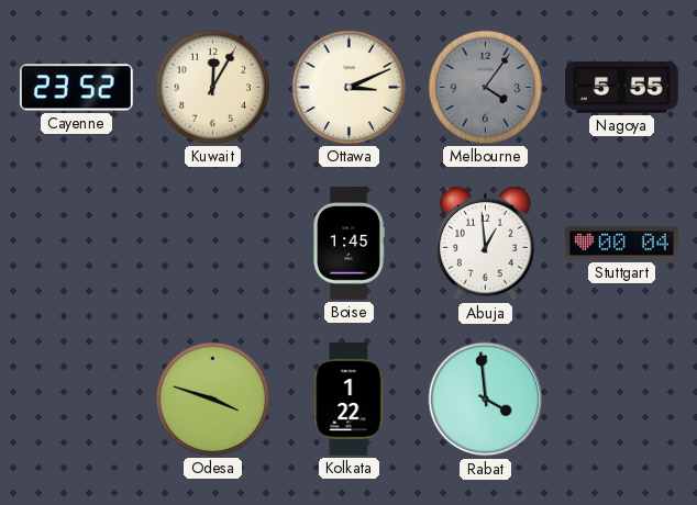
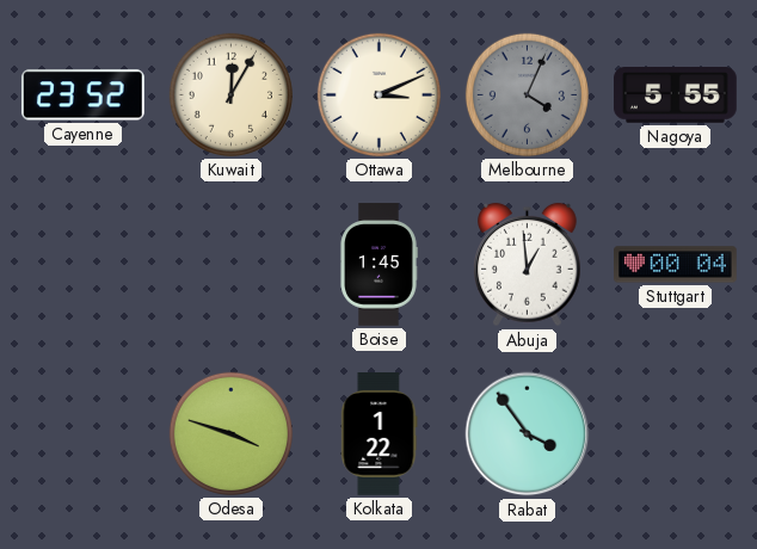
Melbourne: 4:06 -> 4:04 (527, 94)
Rabat: 3:59 -> 3:54 (528, 434)
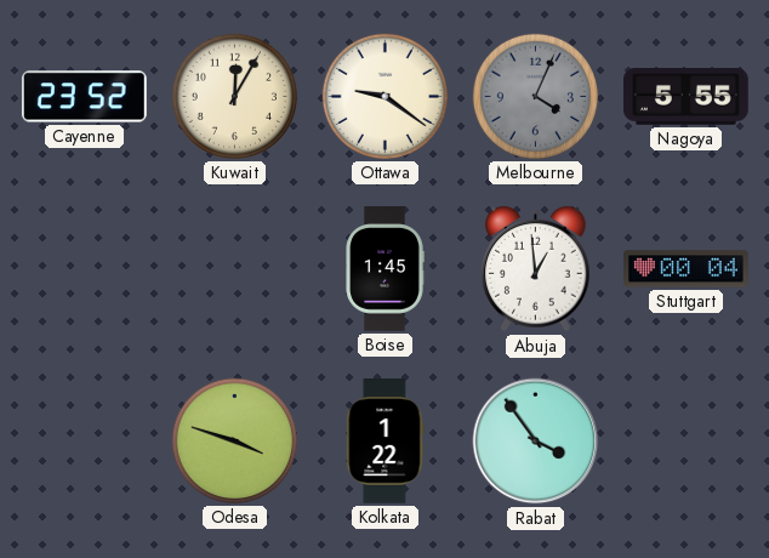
Ottawa: 3:11 -> 9:21 (384, 96)
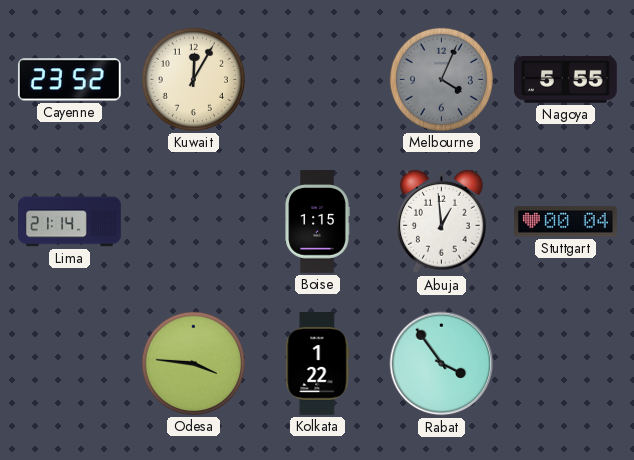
Ottawa: 9:21 -> none (384, 96)
Lima: none -> 21:14 (70, 222)
Boise: 1:45 -> 1:15 (317, 222)
Odesa: 3:48 -> 3:46 (193, 363)
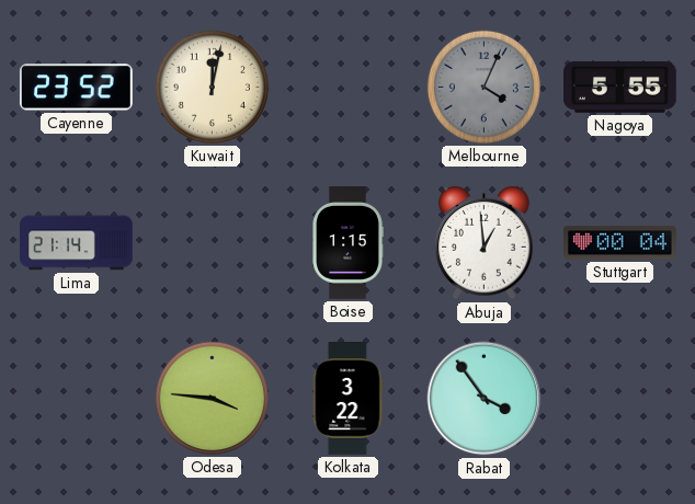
Kuwait: 12:05 -> 12:02 (212, 87)
Kolkata: 1:22 -> 3:22 (349, 399)
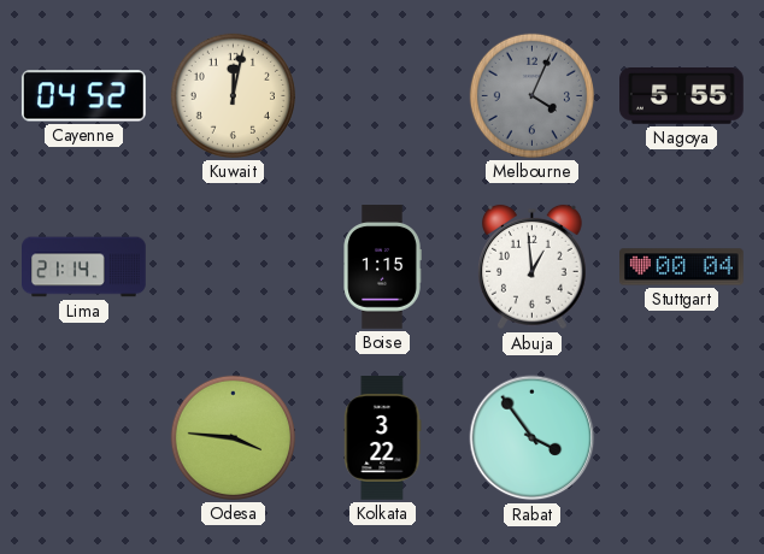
Cayenne: 23:52 -> 04:52 (83, 96)
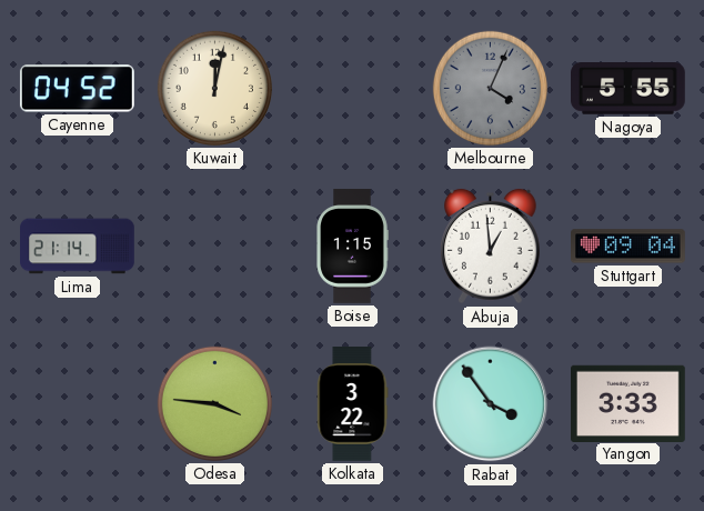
Stuttgart: 00:04 -> 09:04 (628, 247)
Yangon: none -> 3:33 (628, 403)
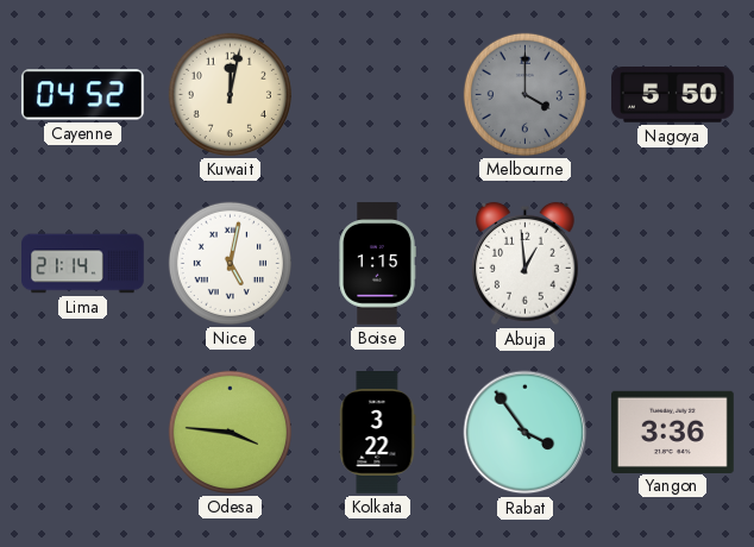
Melbourne: 4:04 -> 4:00 (524, 94)
Nagoya: 5:55 -> 5:50 (673, 95)
Nice: none -> 5:02 (230, 263)
Stuttgart: 09:04 -> none (628, 247)
Yangon: 3:33 -> 3:36 (673, 432)
